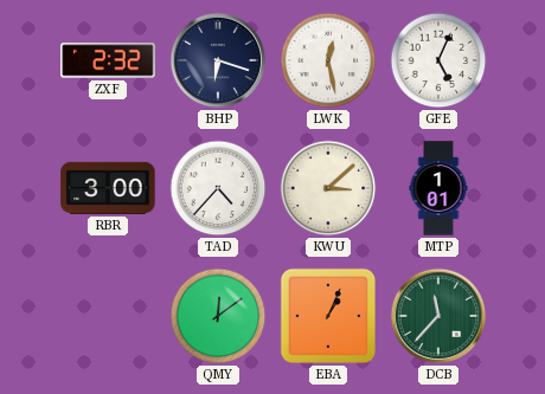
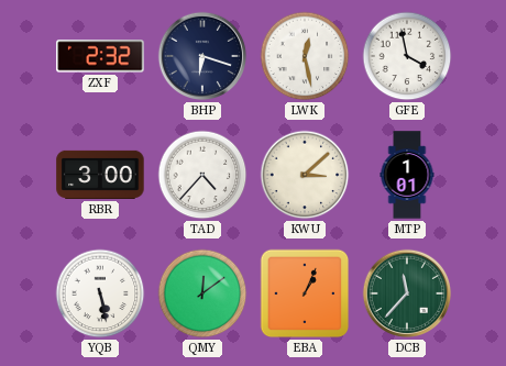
GFE: 5:04 -> 3:58 (407, 56)
YQB: none -> 5:28 (100, 293)
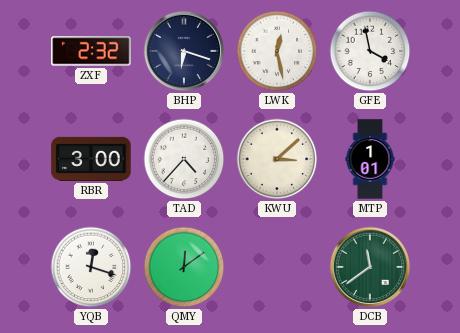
YQB: 5:28 -> 12:18 (91, 267)
EBA: 1:04 -> none (305, 293)
DCB: 11:37 -> 11:39 (370, 267)
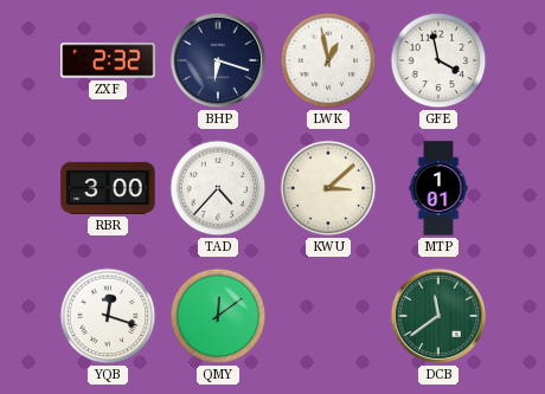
LWK: 12:28 -> 12:58 (328, 60)
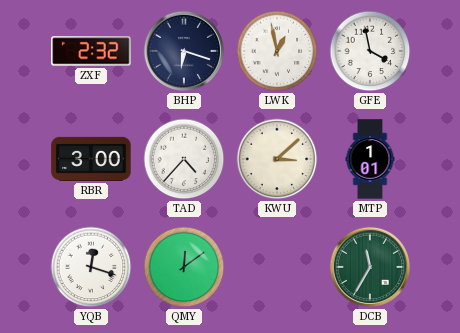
DCB: 11:39 -> 11:35 (370, 267)
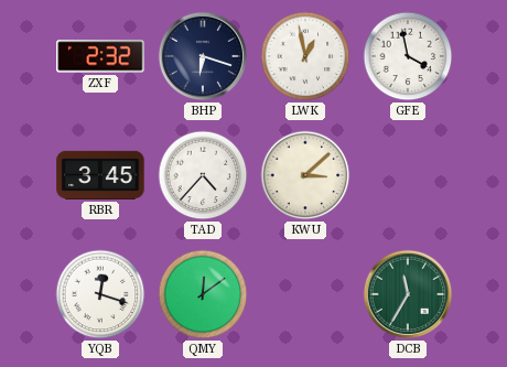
RBR: 3:00 -> 3:45 (100, 175)
MTP: 1:01 -> none (370, 159)
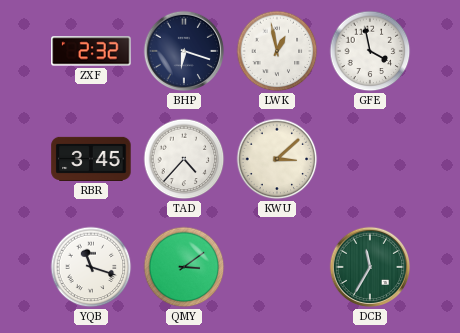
YQB: 12:18 -> 11:18 (91, 267)
QMY: 12:09 -> 3:09 (184, 267)
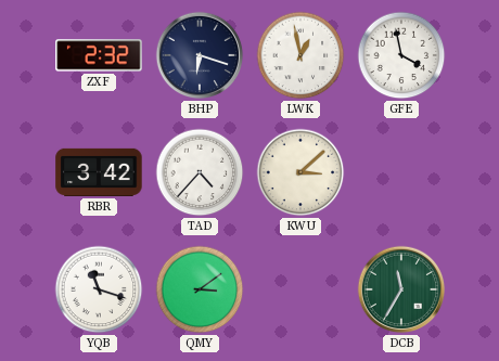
RBR: 3:45 -> 3:42 (99, 172)
